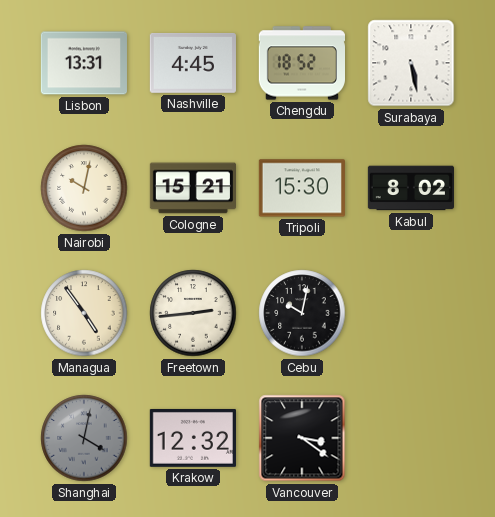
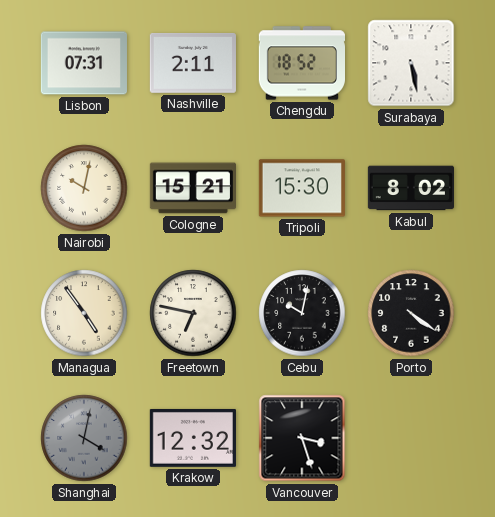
Lisbon: 13:31 -> 07:31 (84, 63)
Nashville: 4:45 -> 2:11 (193, 63)
Freetown: 2:44 -> 6:47 (193, 313)
Porto: none -> 4:21 (411, 313)
Vancouver: 3:21 -> 3:27 (302, 438)
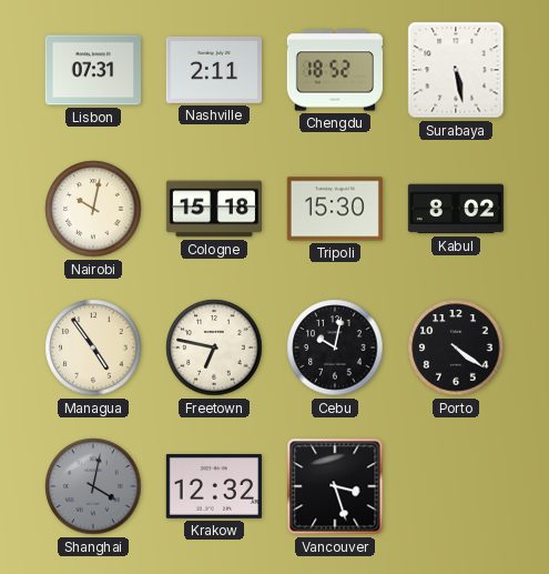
Cologne: 15:21 -> 15:18 (213, 209)
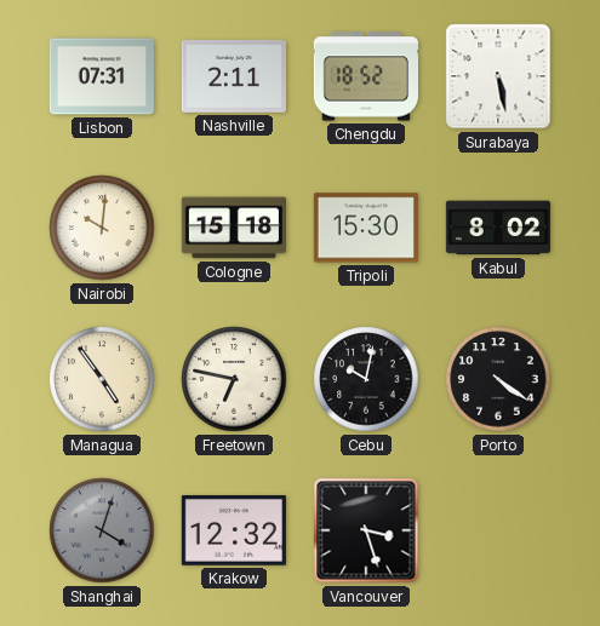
Nairobi: 10:02 -> 10:01 (102, 228)
Shanghai: 4:02 -> 4:03 (102, 530)
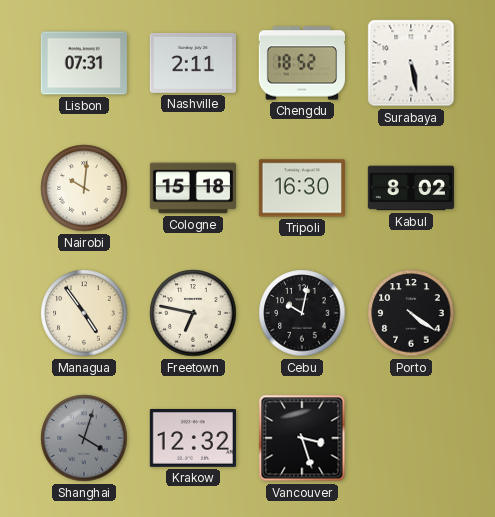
Tripoli: 15:30 -> 16:30 (302, 188)
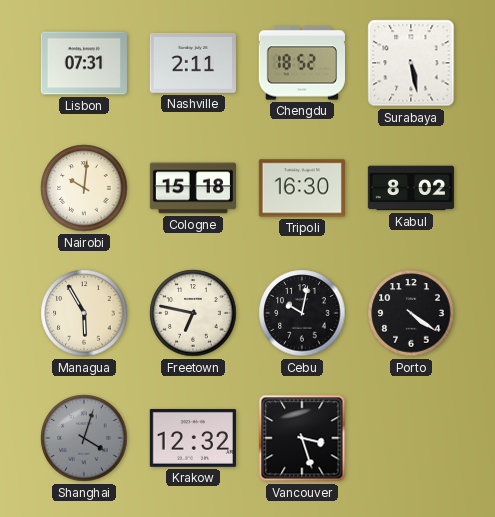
Managua: 4:54 -> 5:55 (84, 313)
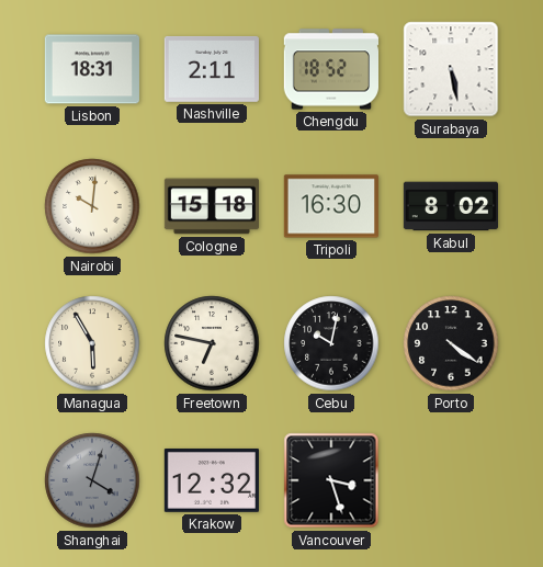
Lisbon: 07:31 -> 18:31 (92, 69)
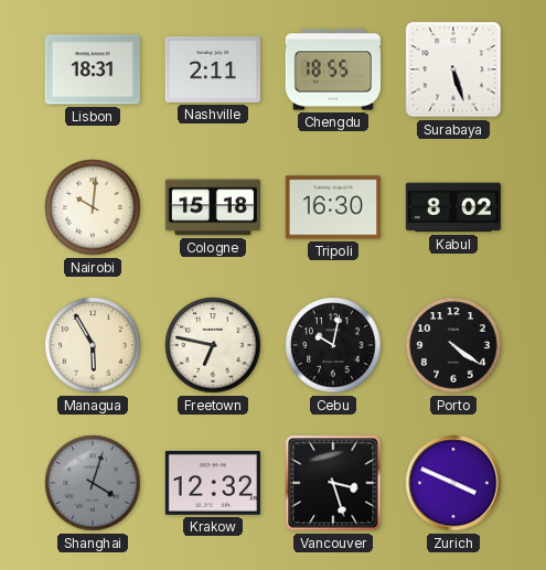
Chengdu: 18:52 -> 18:55 (332, 69)
Surabaya: 5:28 -> 5:27 (453, 69)
Zurich: none -> 3:49 (453, 483)
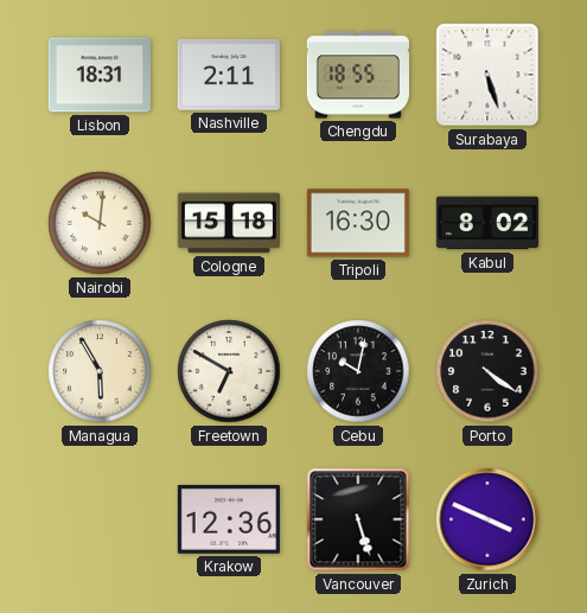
Freetown: 6:47 -> 6:50 (229, 371)
Shanghai: 4:03 -> none (93, 483)
Krakow: 12:32 -> 12:36 (229, 519)
Vancouver: 3:27 -> 5:27 (358, 519)
